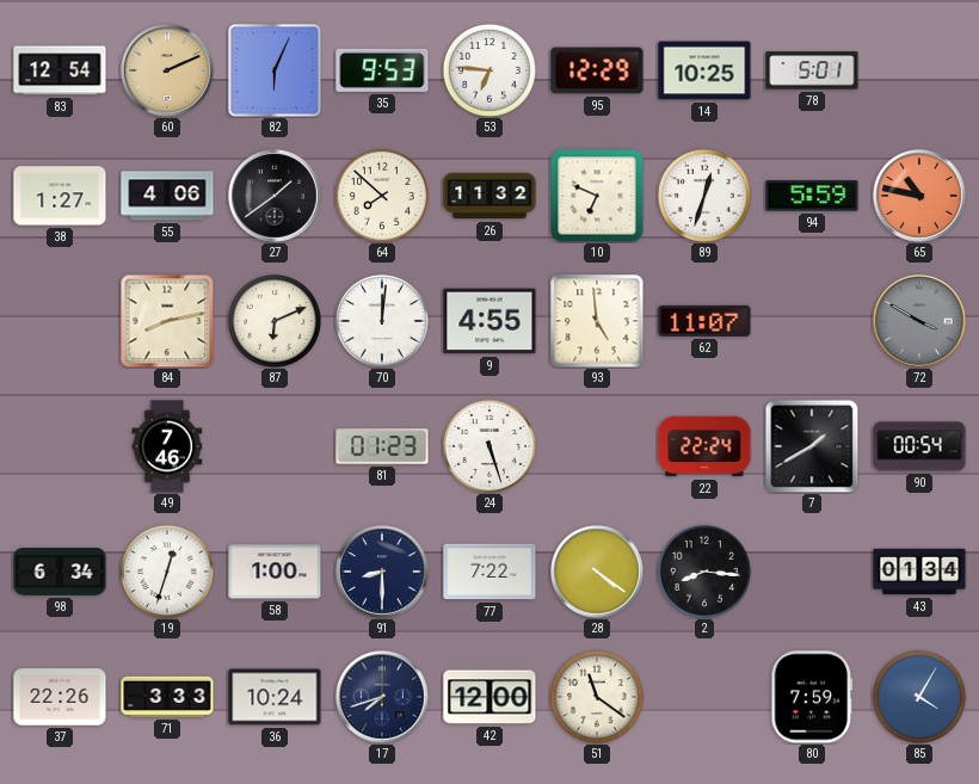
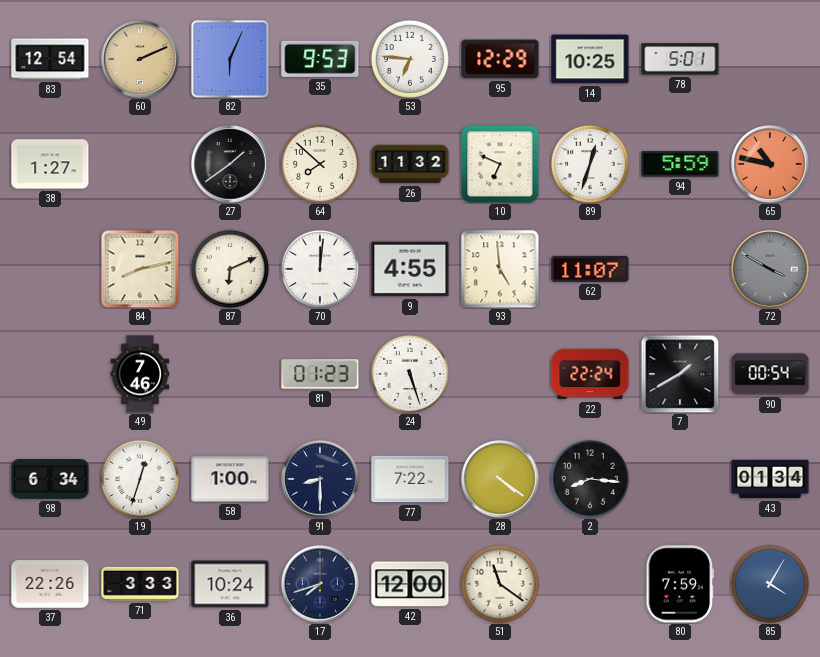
55: 4:06 -> none (167, 196)
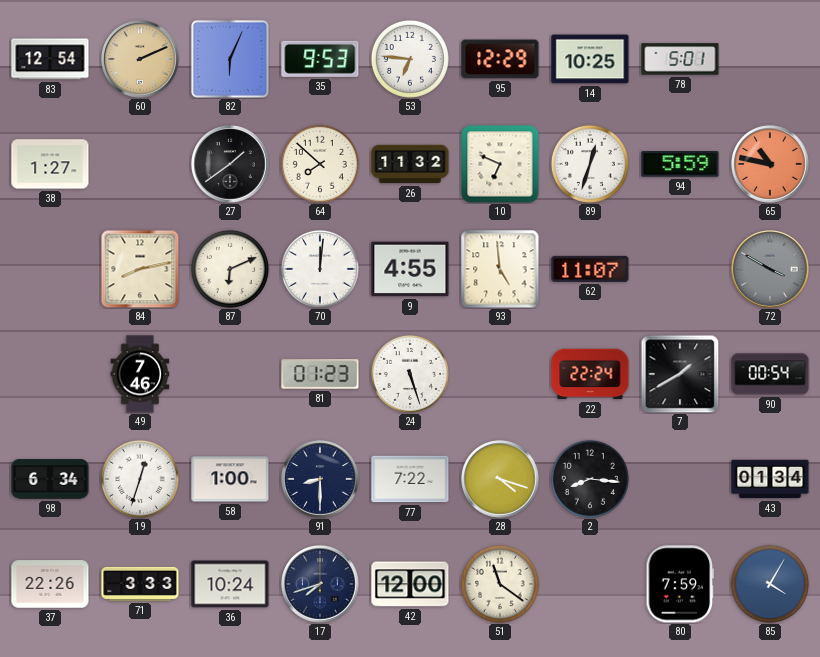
28: 4:21 -> 4:18 (500, 479)
